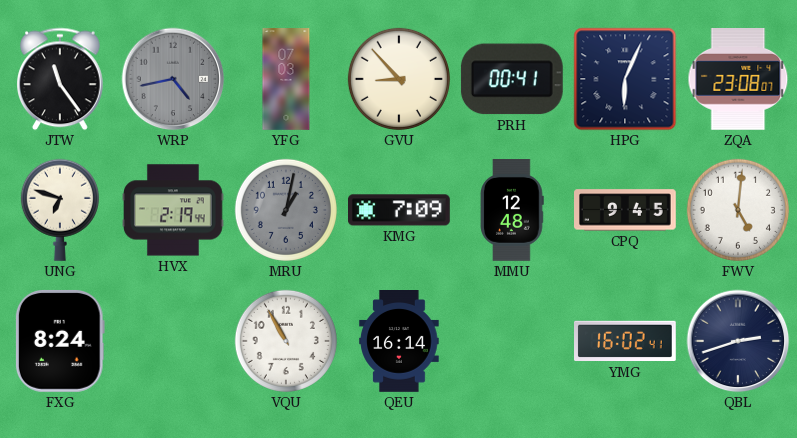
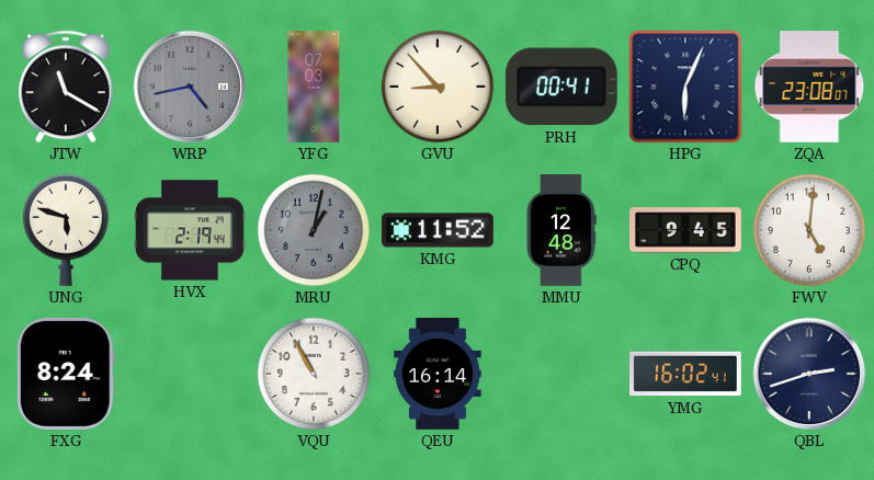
JTW: 11:24 -> 11:20 (67, 87)
UNG: 6:48 -> 5:48 (66, 230)
KMG: 7:09 -> 11:52 (439, 230)
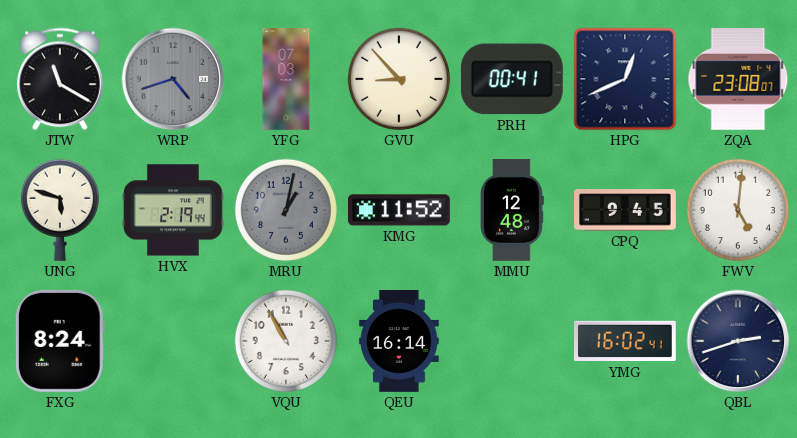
WRP: 4:43 -> 4:42 (173, 79)
HPG: 6:04 -> 12:41 (625, 79)
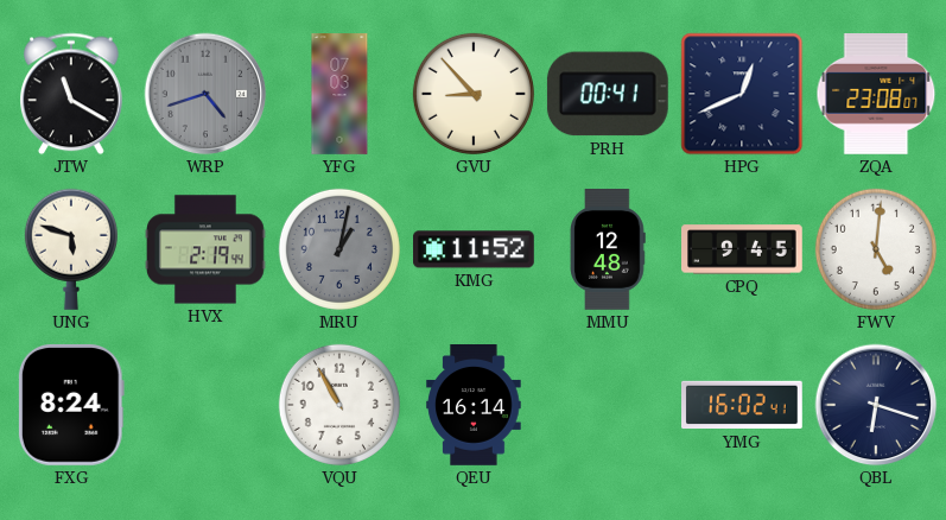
QBL: 2:42 -> 6:18 (876, 405)
